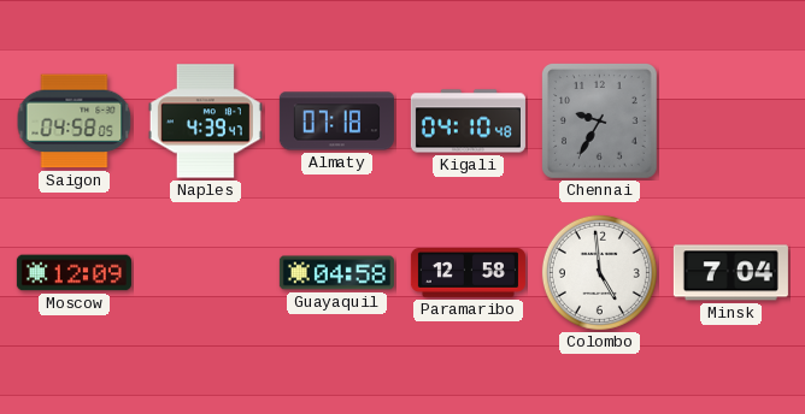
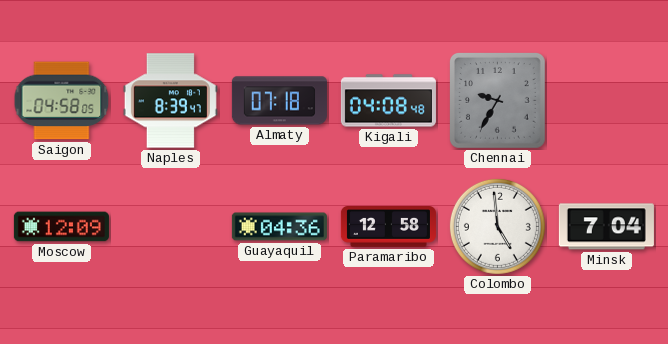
Naples: 4:39 -> 8:39 (170, 101)
Kigali: 04:10 -> 04:08 (388, 101)
Guayaquil: 04:58 -> 04:36 (279, 227)
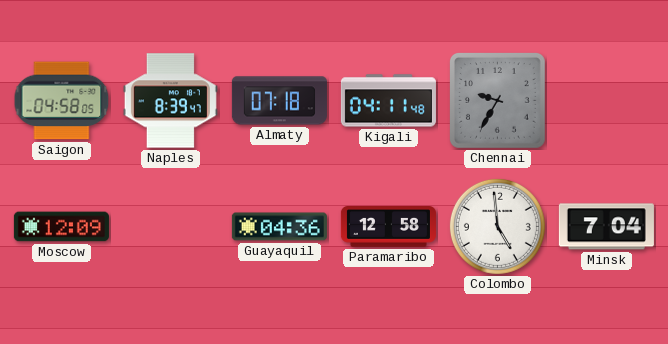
Kigali: 04:08 -> 04:11 (388, 101)
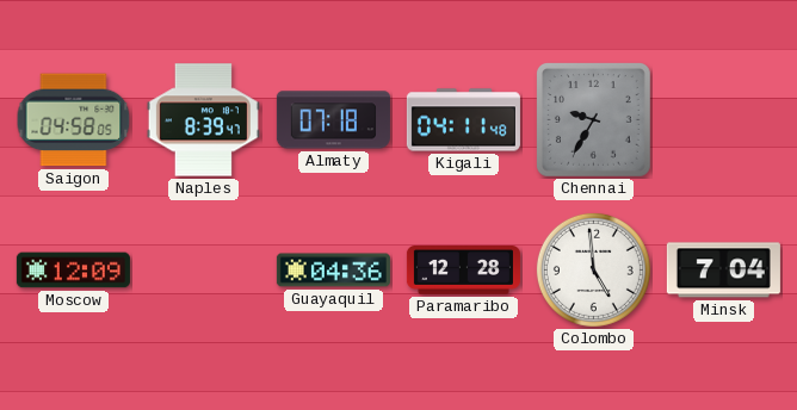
Paramaribo: 12:58 -> 12:28 (463, 271)
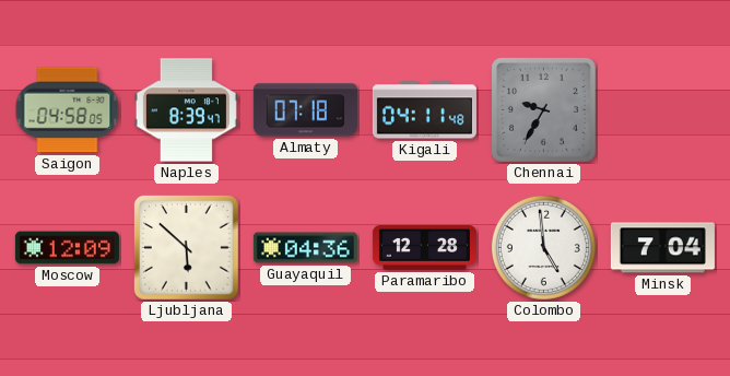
Ljubljana: none -> 5:52 (187, 248)
